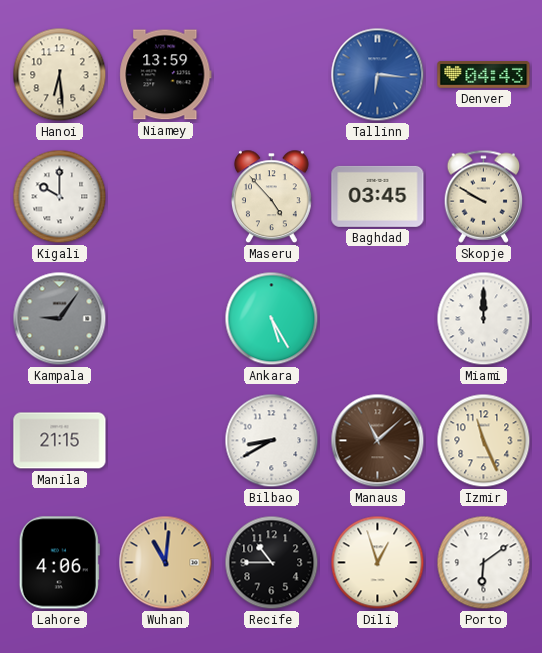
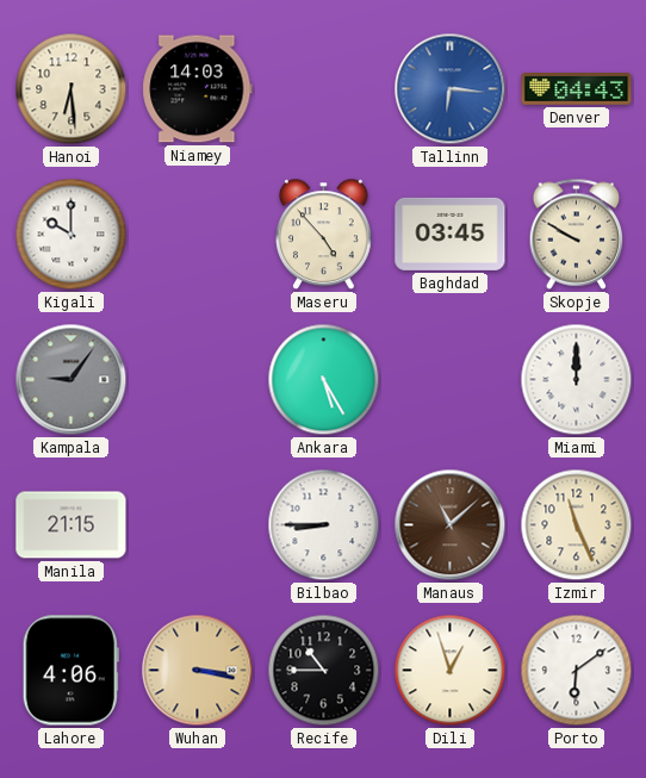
Niamey: 13:59 -> 14:03 (198, 89)
Bilbao: 8:40 -> 8:45 (324, 525)
Wuhan: 11:01 -> 3:17 (198, 671)
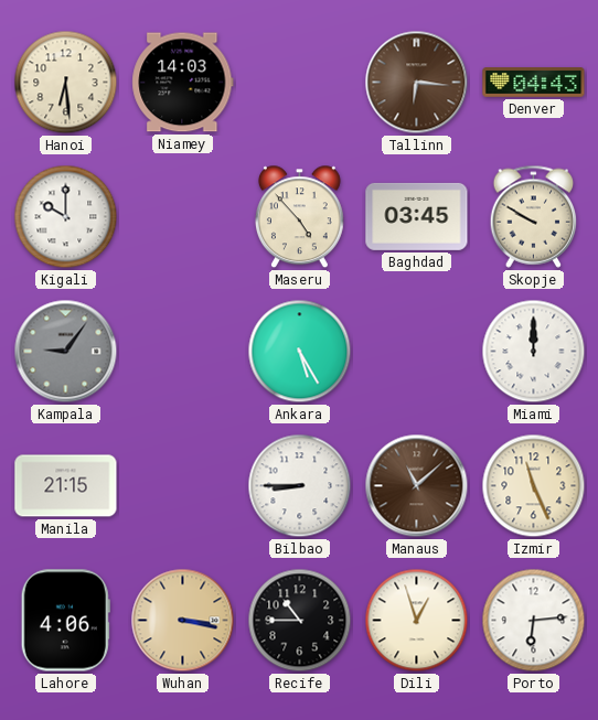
Tallinn dial: blue -> brown (417, 83)
Porto: 6:09 -> 6:14 (534, 621)
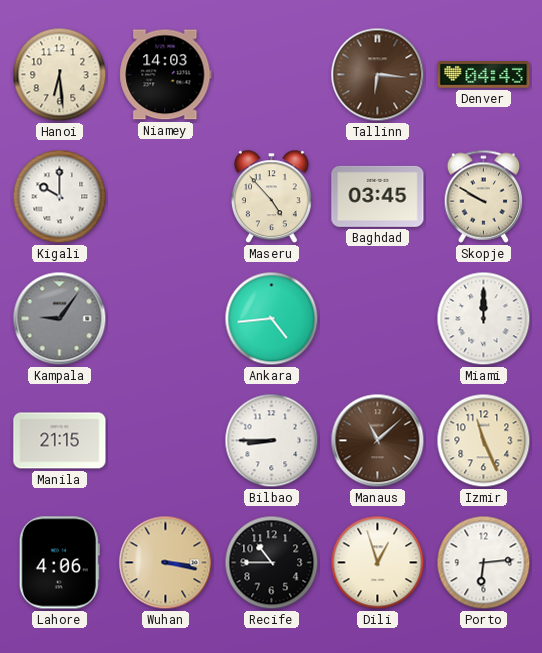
Ankara: 5:25 -> 4:44 (272, 319)
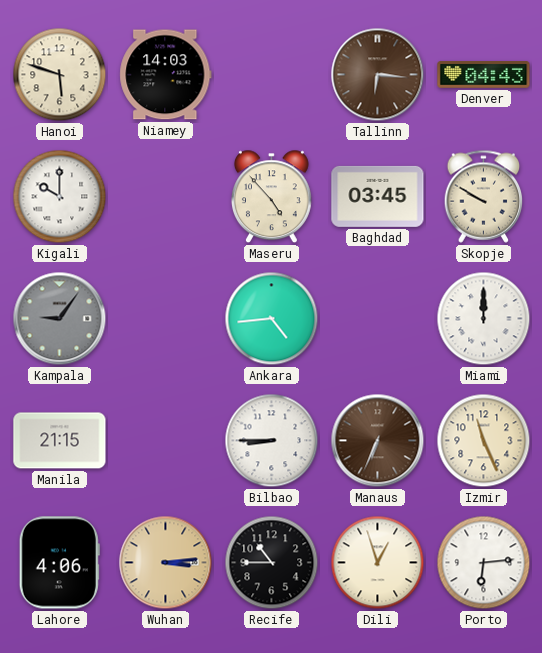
Hanoi: 6:29 -> 5:48 (60, 75)
Manaus: 11:08 -> 6:34 (378, 441)
Wuhan: 3:17 -> 3:14 (166, 563)
